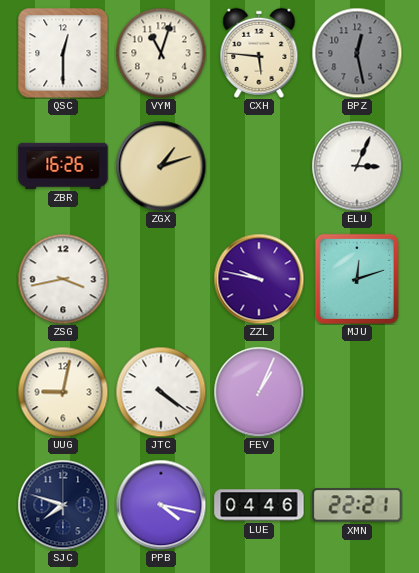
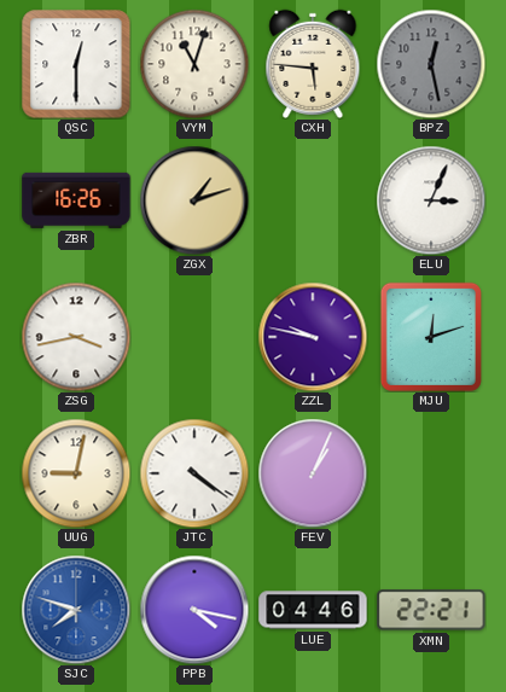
SJC dial: navy -> blue (76, 610)
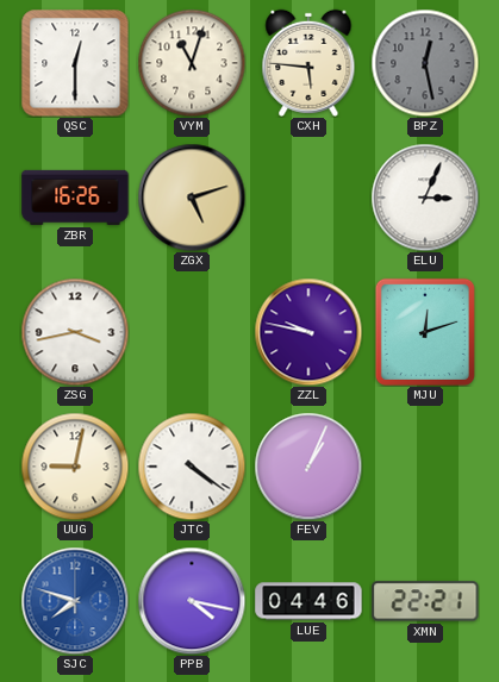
ZGX: 1:12 -> 5:12 (192, 198)
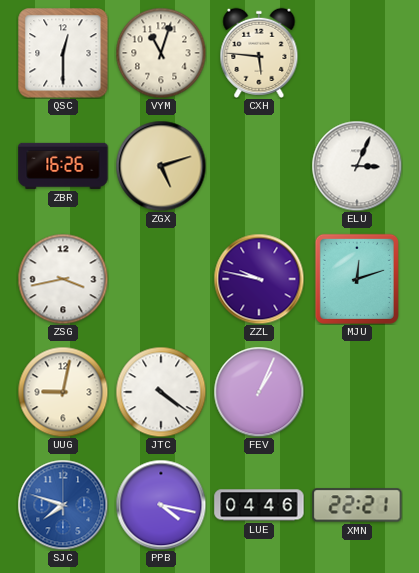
BPZ: 12:28 -> none (425, 63)
